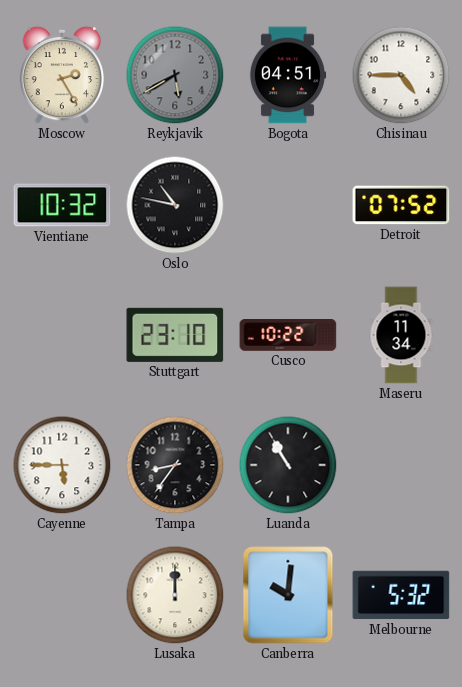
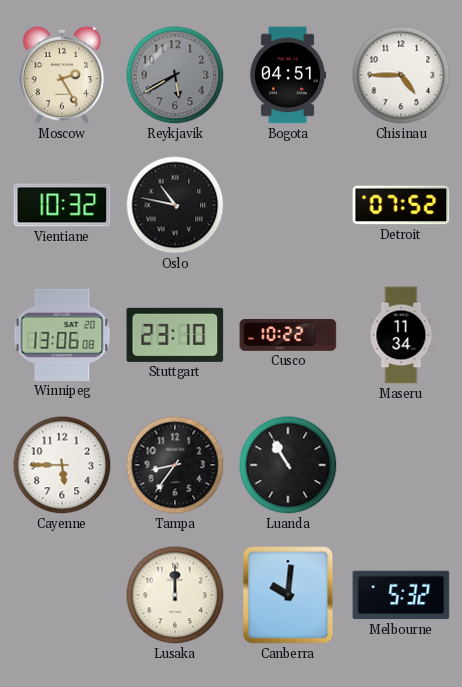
Winnipeg: none -> 13:06 (62, 335)
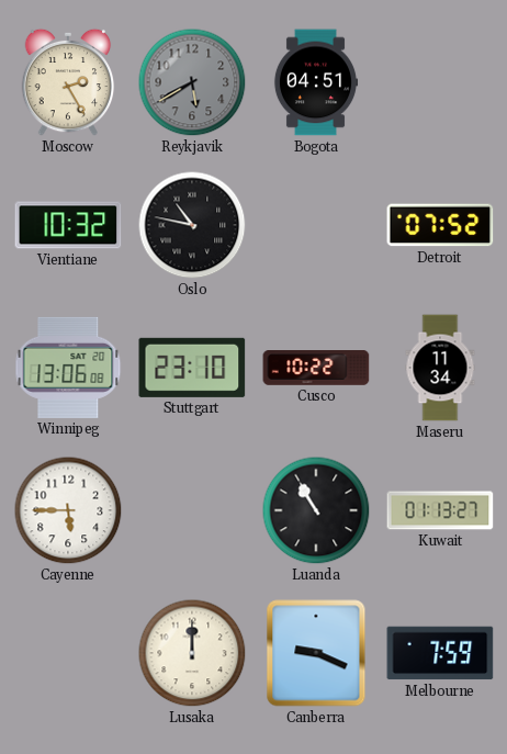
Chisinau: 4:45 -> none (401, 75)
Tampa: 8:36 -> none (175, 465)
Kuwait: none -> 01:13 (440, 510)
Canberra: 10:01 -> 9:19 (316, 653)
Melbourne: 5:32 -> 7:59 (440, 653)
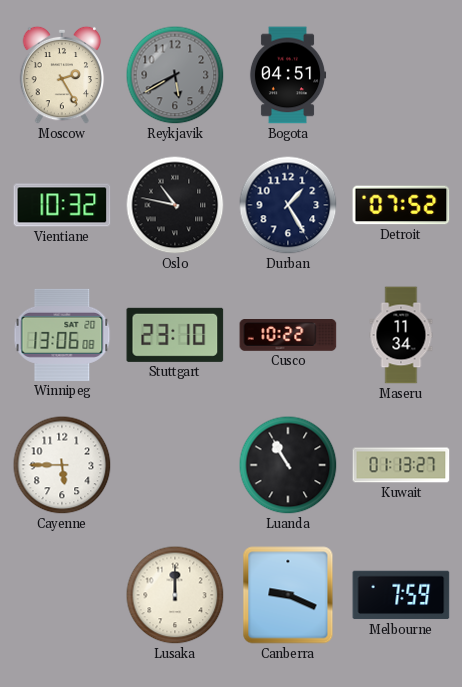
Durban: none -> 1:25 (288, 205)
